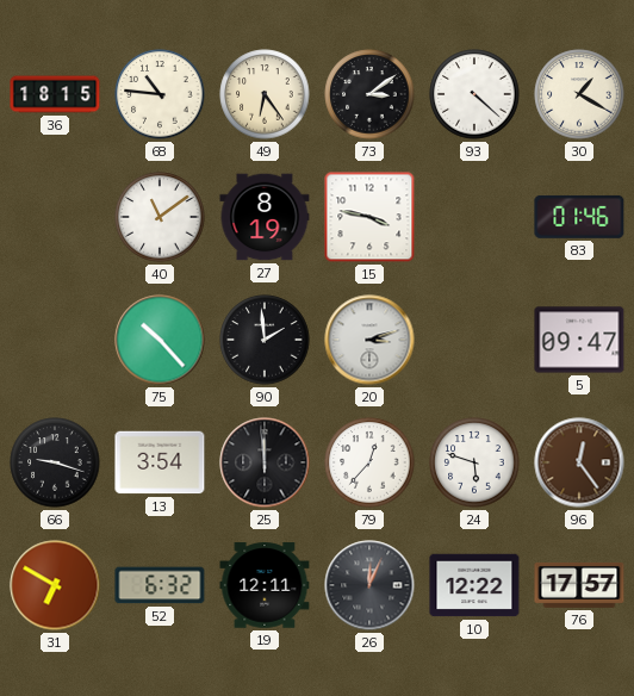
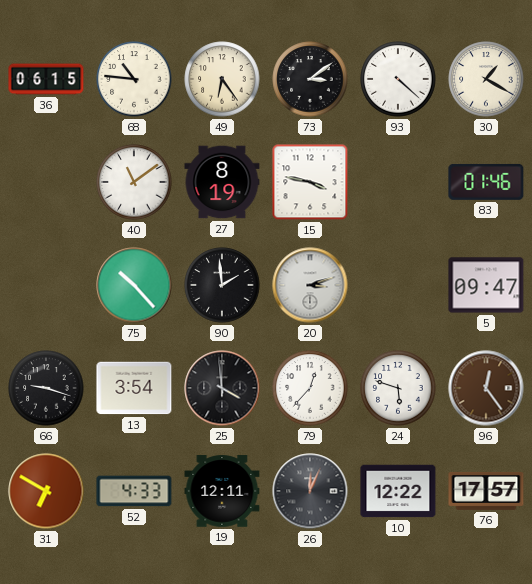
36: 18:15 -> 06:15 (46, 79)
25: 11:59 -> 3:59 (222, 388)
52: 6:32 -> 4:33 (134, 491)
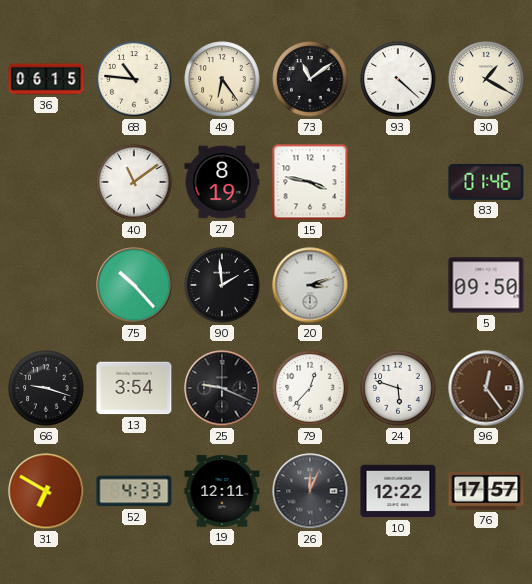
73: 3:09 -> 11:09 (310, 79)
5: 09:47 -> 09:50 (486, 285)
25: 3:59 -> 9:19 (222, 388)
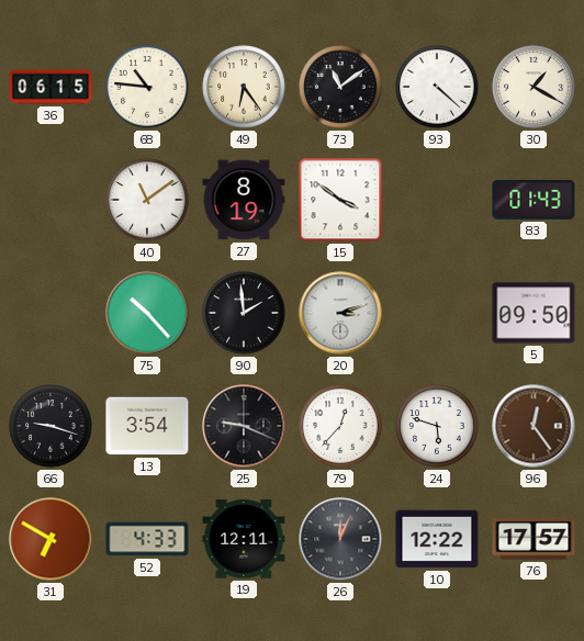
15: 3:47 -> 3:51 (340, 200)
83: 01:46 -> 01:43 (534, 200)
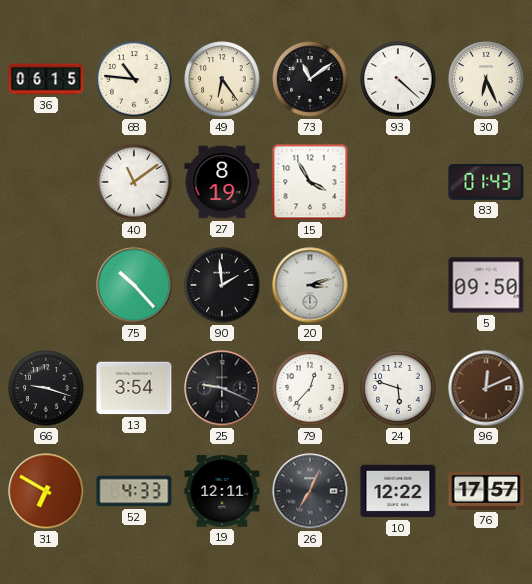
30: 1:20 -> 6:26 (486, 79)
15: 3:51 -> 3:55 (310, 182)
96: 12:24 -> 12:11 (486, 388)
26: 12:04 -> 7:04 (310, 491)
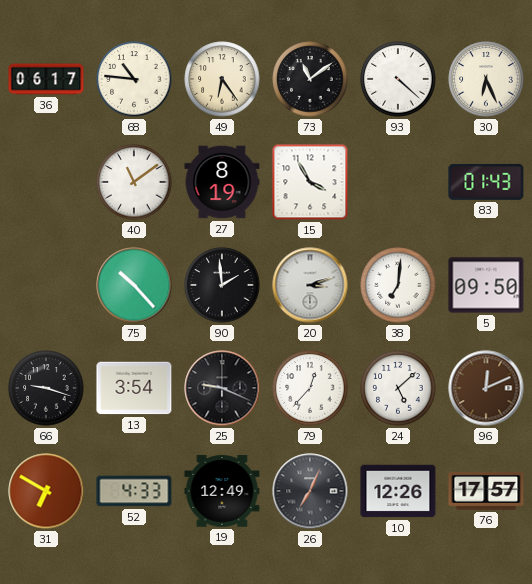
36: 06:15 -> 06:17 (46, 79)
38: none -> 7:01 (398, 285)
24: 5:48 -> 5:08 (398, 388)
19: 12:11 -> 12:49 (222, 491)
10: 12:22 -> 12:26 (398, 491)
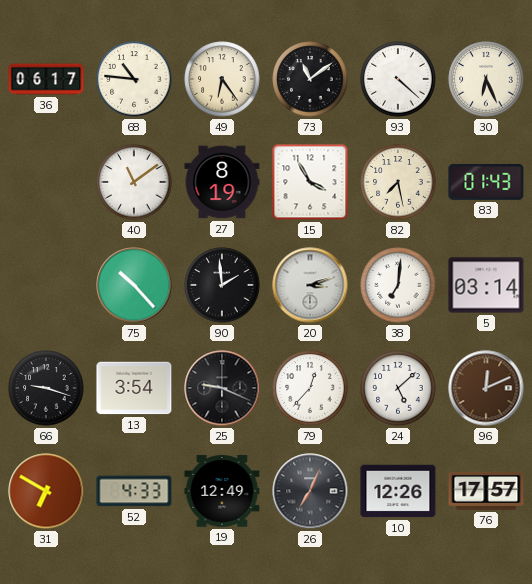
82: none -> 7:28 (398, 182)
5: 09:50 -> 03:14 (486, 285)
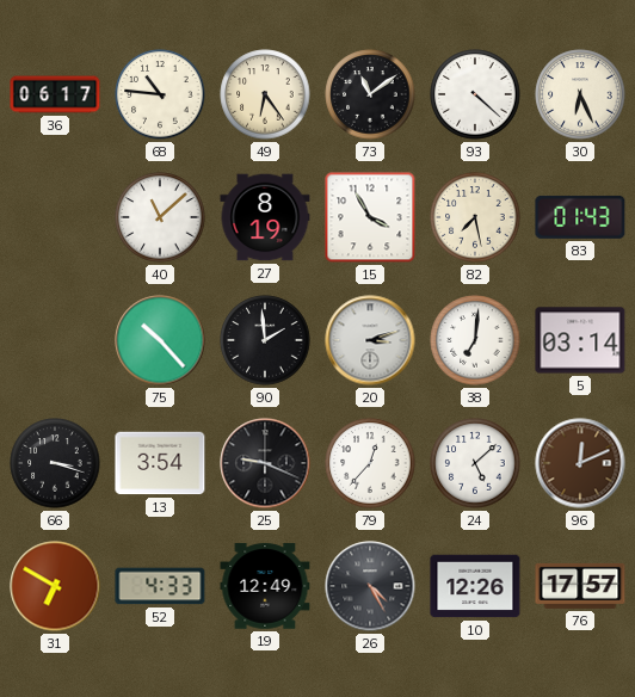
40: 11:09 -> 11:08 (160, 217)
66: 9:18 -> 3:18 (55, 463)
26: 7:04 -> 4:25 (370, 586)
